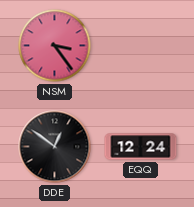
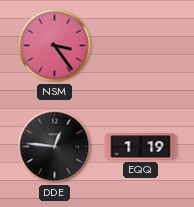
DDE: 12:51 -> 12:46 (55, 147)
EQQ: 12:24 -> 1:19 (141, 147)
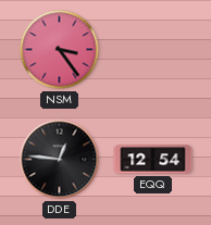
EQQ: 1:19 -> 12:54 (153, 160)
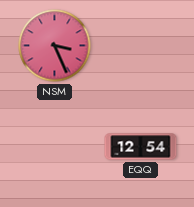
NSM: 3:24 -> 3:26 (55, 46)
DDE: 12:46 -> none (60, 160)
